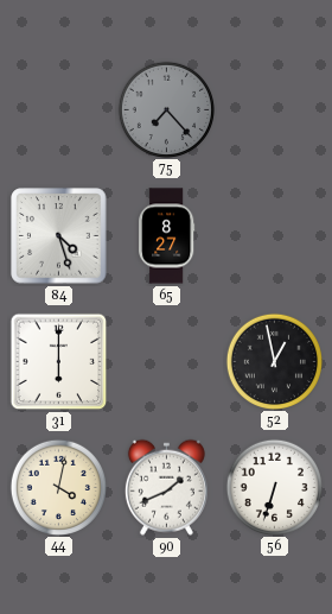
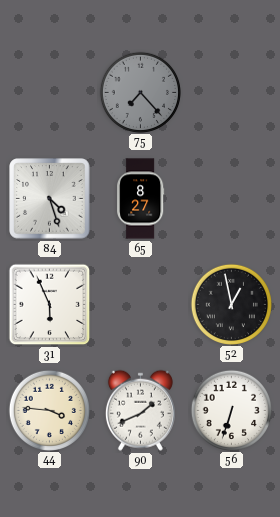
31: 6:00 -> 5:56 (50, 305)
44: 4:02 -> 3:46 (49, 410)
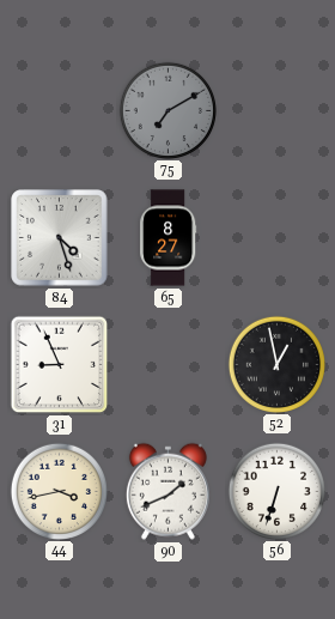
75: 7:23 -> 7:10 (167, 110)
31: 5:56 -> 8:56 (60, 365)
44: 3:46 -> 3:43 (59, 491)
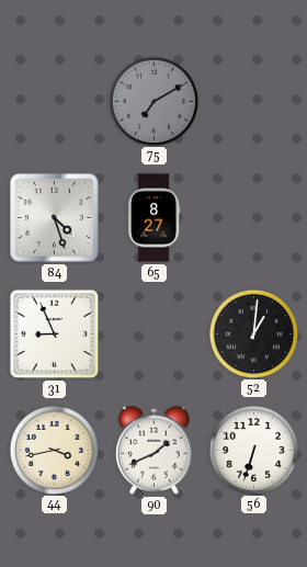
52: 12:58 -> 1:01 (253, 333)
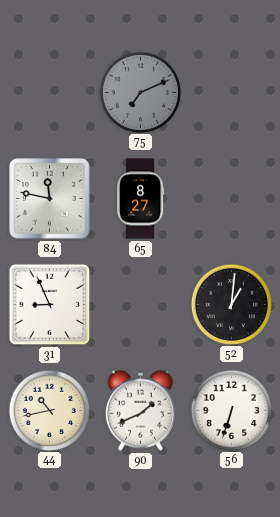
75: 7:10 -> 7:11 (140, 92)
84: 4:27 -> 11:47 (50, 199)
44: 3:43 -> 10:43 (49, 410)
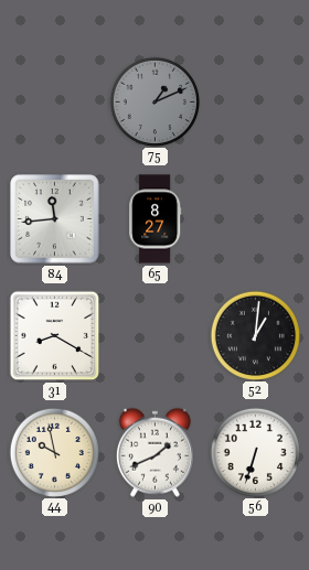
75: 7:11 -> 1:11 (154, 101)
84: 11:47 -> 11:44 (55, 219)
31: 8:56 -> 8:20 (55, 336)
44: 10:43 -> 9:58 (54, 452)
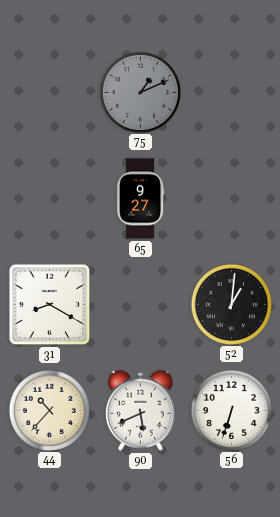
84: 11:44 -> none (55, 219)
65: 8:27 -> 9:27 (141, 199)
44: 9:58 -> 10:37 (49, 410)
90: 1:41 -> 5:41 (140, 410)
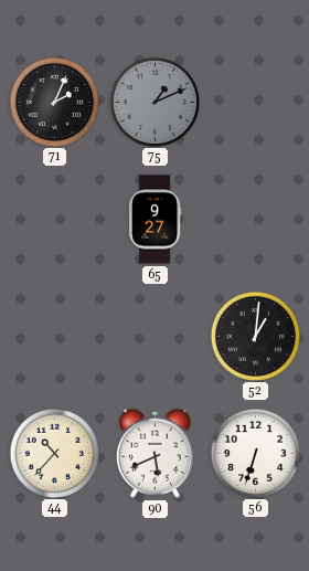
71: none -> 2:04 (54, 102)
31: 8:20 -> none (50, 305)
